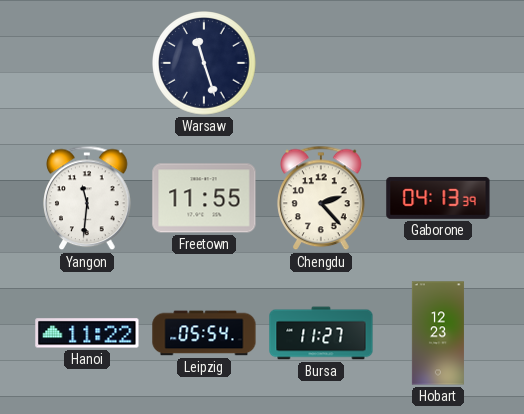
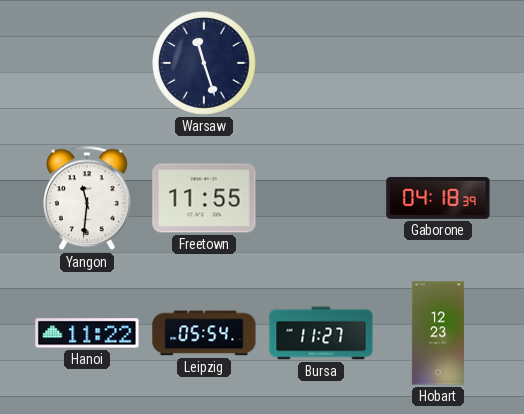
Chengdu: 2:23 -> none (321, 198)
Gaborone: 04:13 -> 04:18 (438, 198)
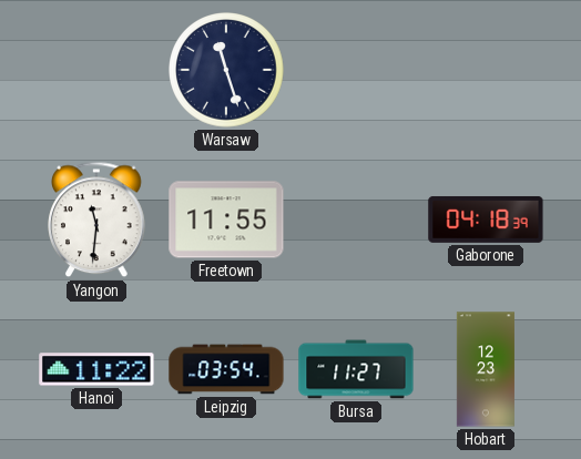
Leipzig: 05:54 -> 03:54 (226, 369)
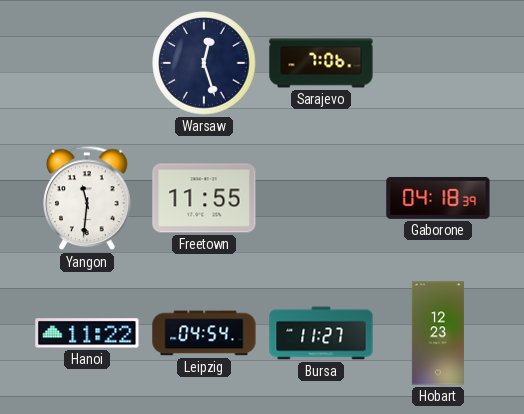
Warsaw: 11:27 -> 12:27 (204, 63)
Sarajevo: none -> 7:06 (321, 63)
Leipzig: 03:54 -> 04:54 (204, 333)
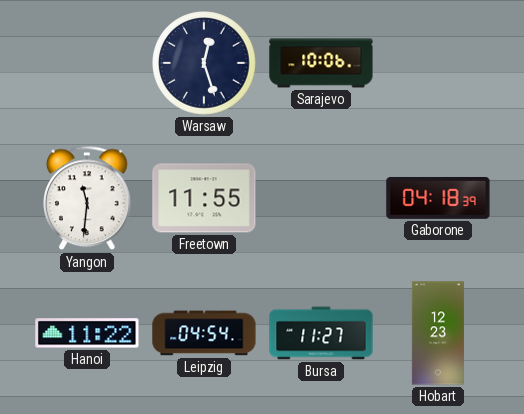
Sarajevo: 7:06 -> 10:06 (321, 63)
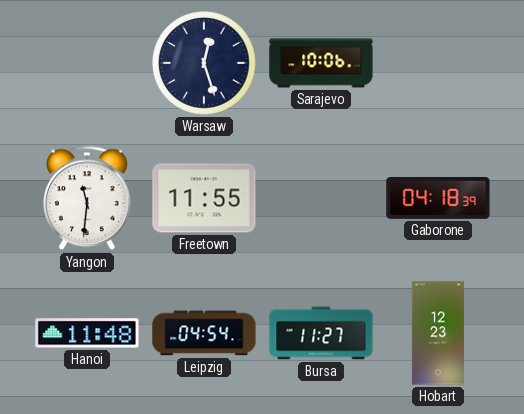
Hanoi: 11:22 -> 11:48 (87, 333)
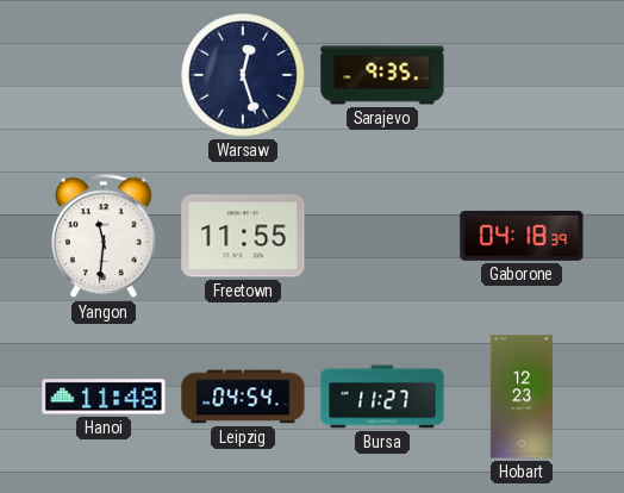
Sarajevo: 10:06 -> 9:35 (382, 75)
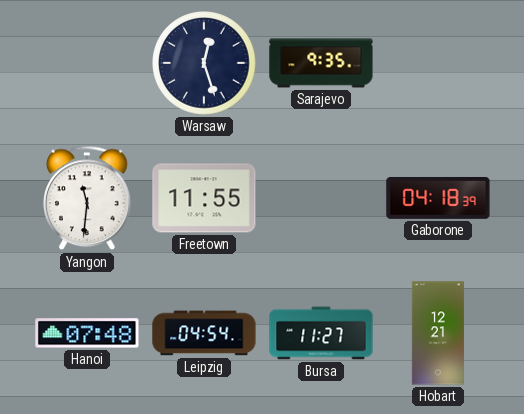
Hanoi: 11:48 -> 07:48 (87, 333)
Hobart: 12:23 -> 12:21 (438, 333)
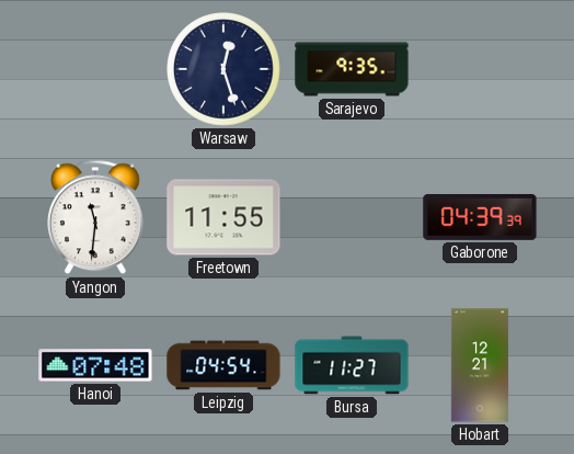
Gaborone: 04:18 -> 04:39 (480, 217)
